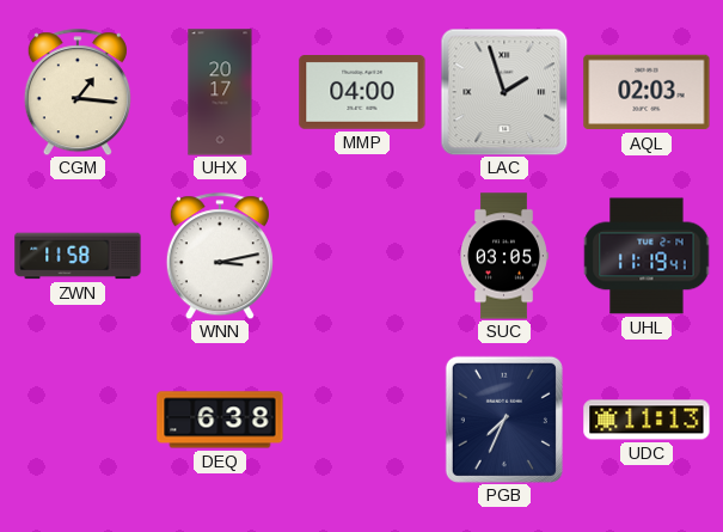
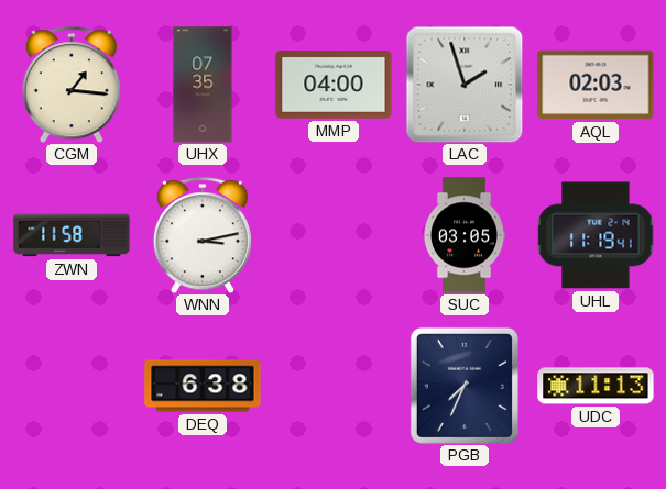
UHX: 20:17 -> 07:35 (203, 85)
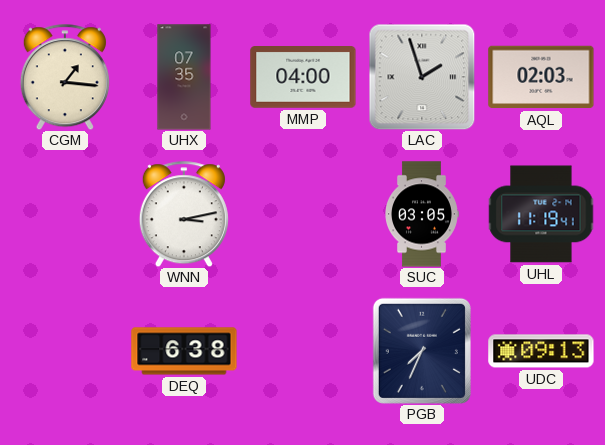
ZWN: 11:58 -> none (72, 235)
UDC: 11:13 -> 09:13 (541, 351)
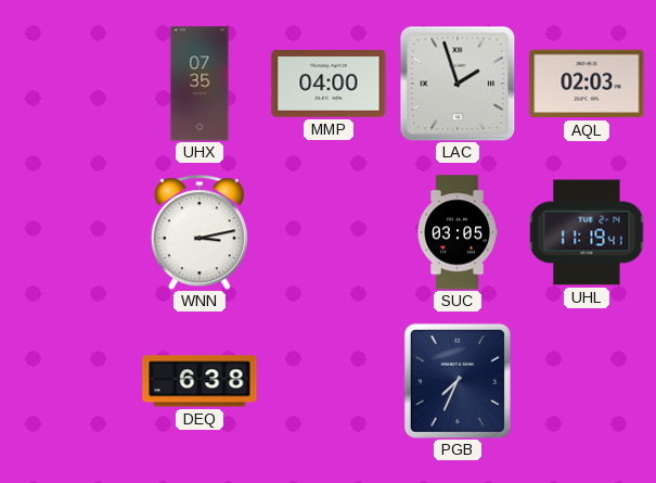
CGM: 1:16 -> none (65, 77)
UDC: 09:13 -> none (541, 351)
